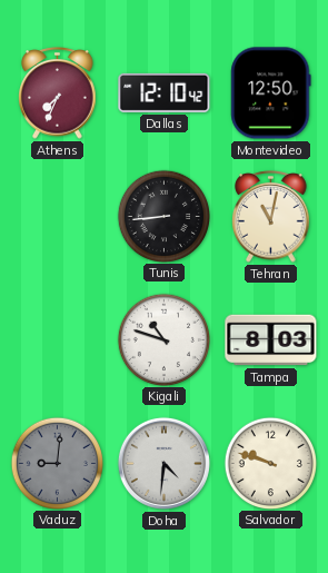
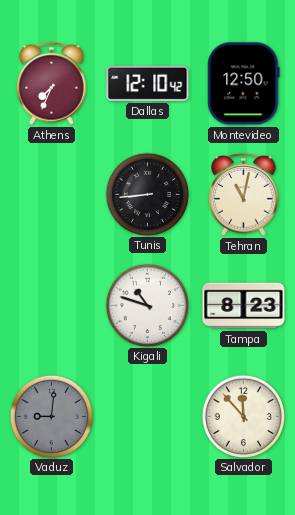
Tampa: 8:03 -> 8:23 (244, 306)
Doha: 4:31 -> none (163, 463)
Salvador: 9:48 -> 11:53 (243, 416)
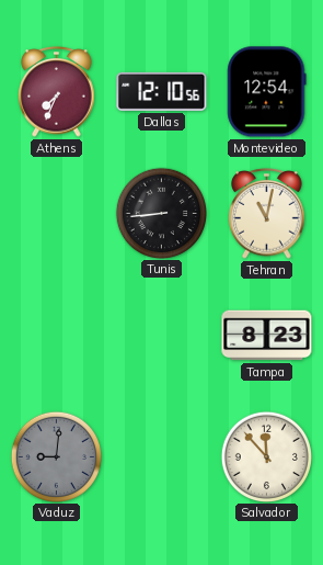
Dallas: 12:10:42 -> 12:10:56 (162, 91)
Montevideo: 12:50 -> 12:54 (267, 92)
Kigali: 10:48 -> none (147, 305)
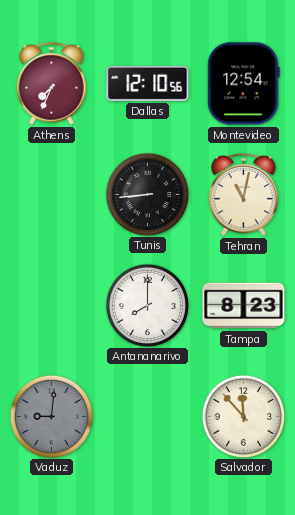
Antananarivo: none -> 8:00 (147, 305)
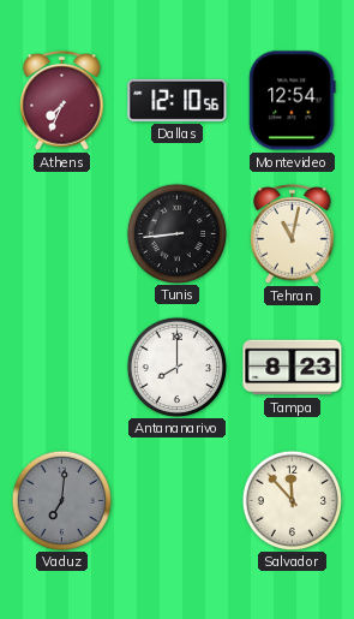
Vaduz: 9:01 -> 7:01 (61, 500)
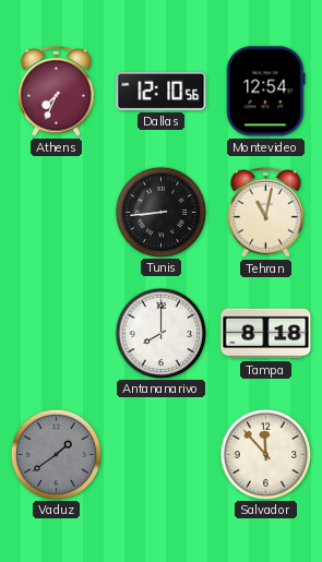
Tampa: 8:23 -> 8:18 (266, 334)
Vaduz: 7:01 -> 1:39 (56, 454)
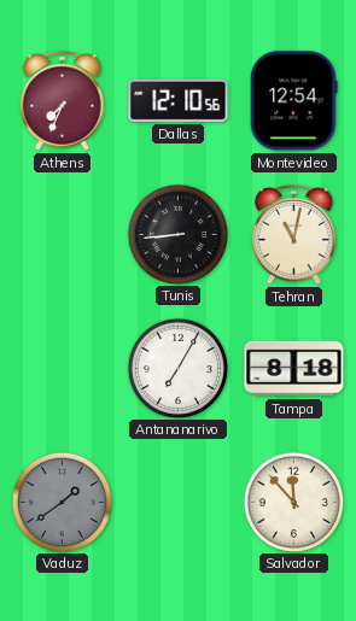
Antananarivo: 8:00 -> 7:05 (177, 368)
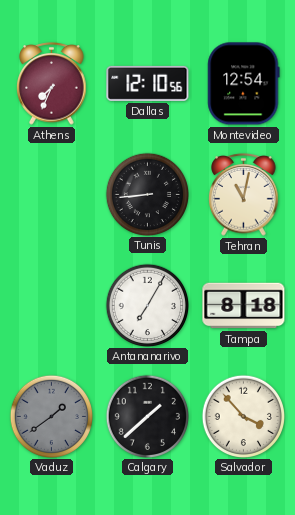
Calgary: none -> 1:38 (147, 416)
Salvador: 11:53 -> 3:53 (243, 416)
